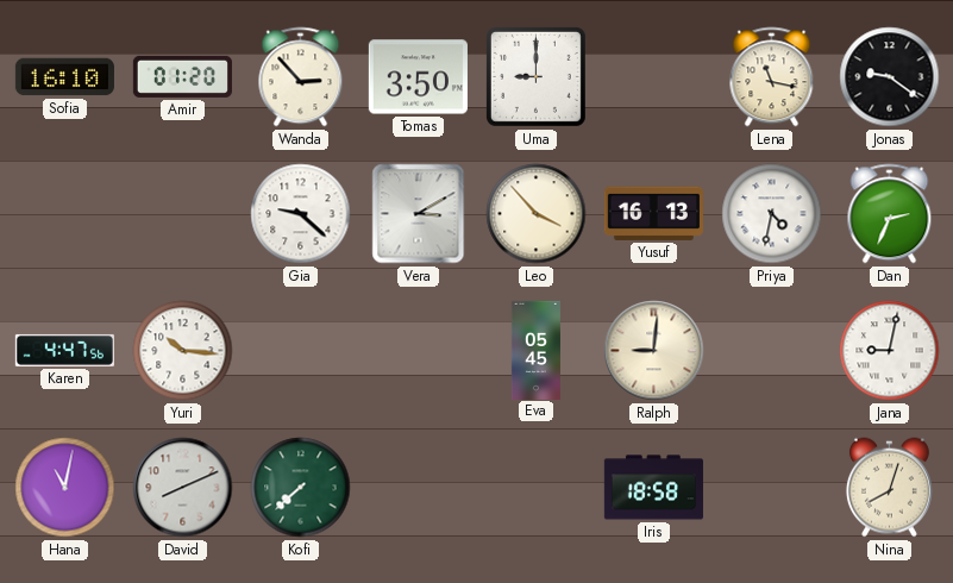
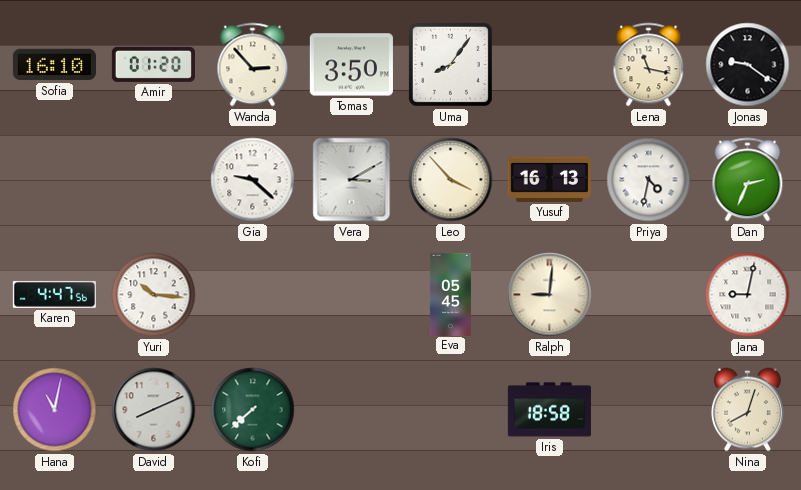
Uma: 9:00 -> 8:06 (450, 64)
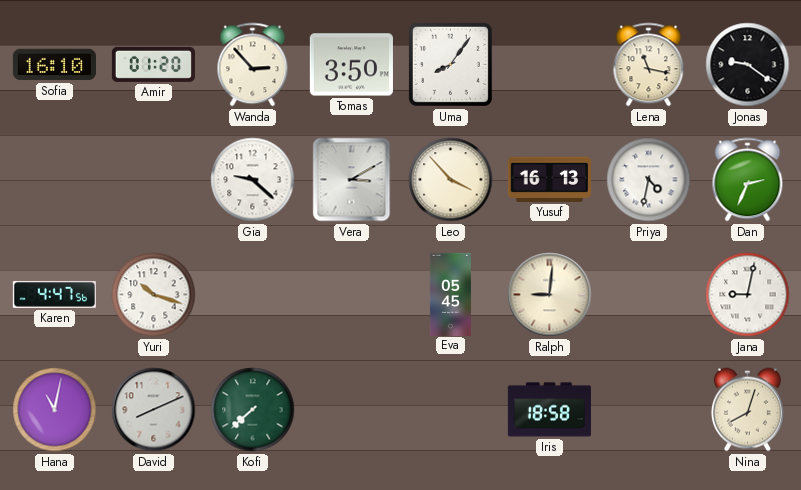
Yuri: 10:16 -> 10:18 (154, 295)
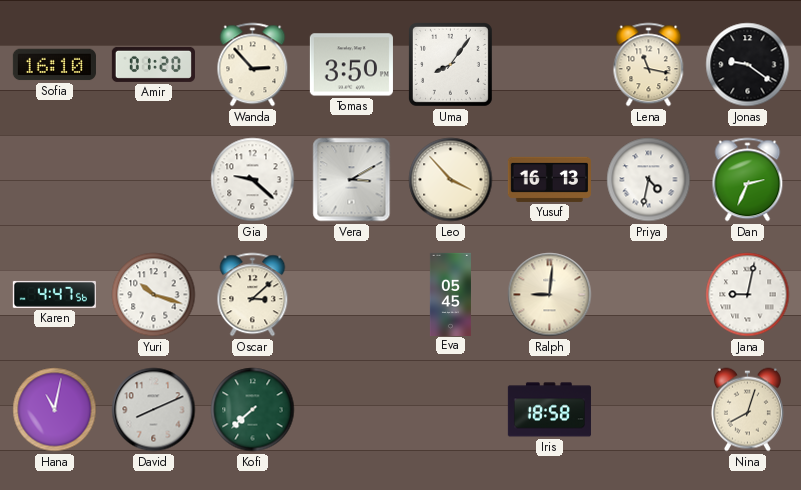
Oscar: none -> 3:08 (253, 295)
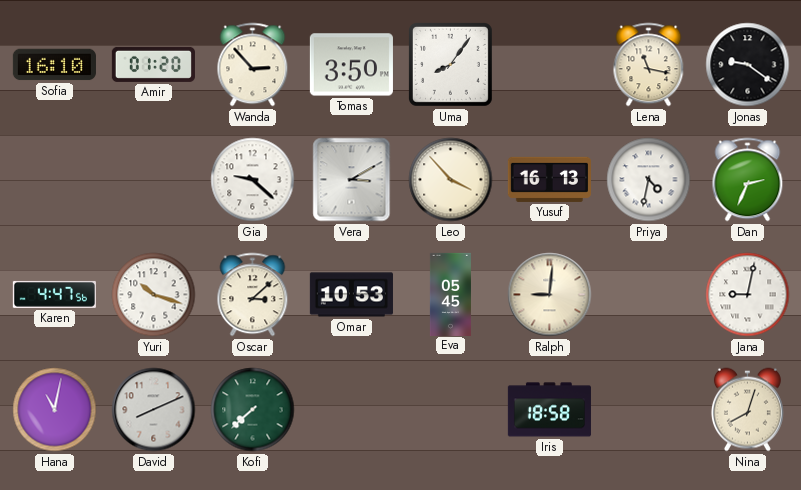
Omar: none -> 10:53 (351, 295)
